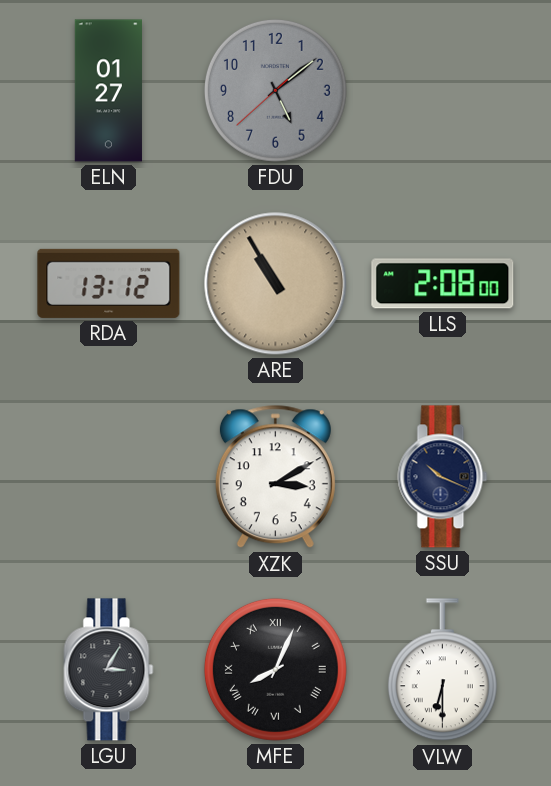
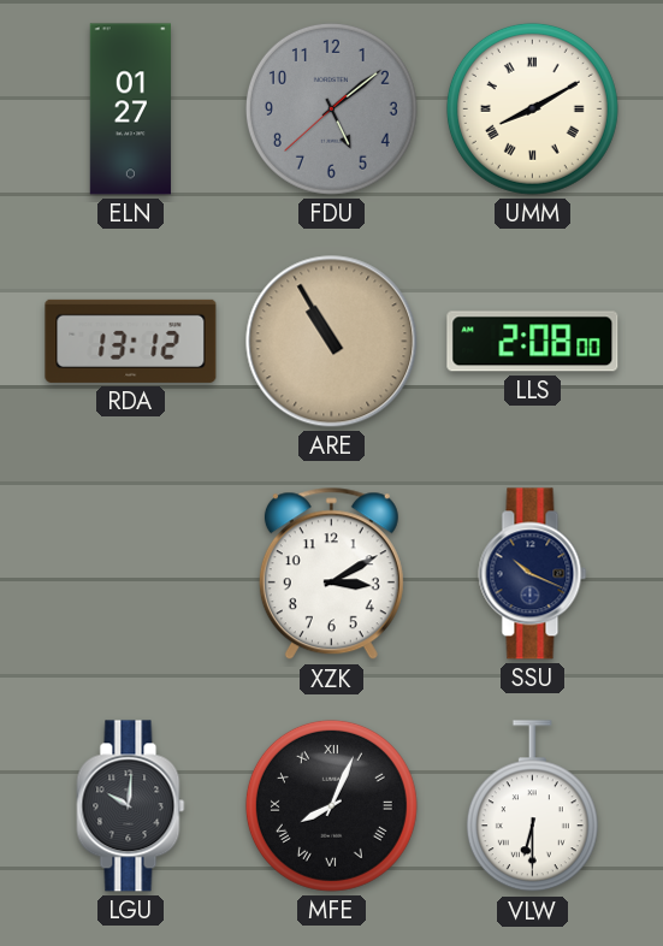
UMM: none -> 8:10 (532, 108)
LGU: 3:05 -> 10:01 (131, 806)
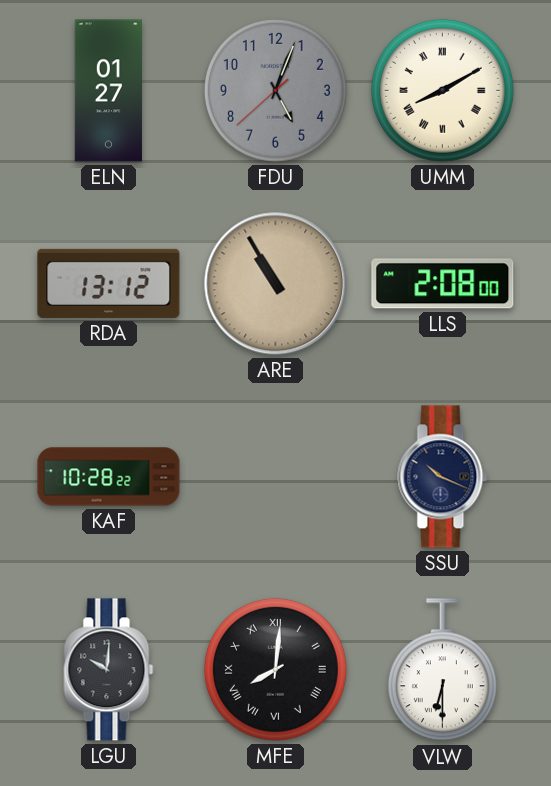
FDU: 5:08 -> 5:03 (275, 90)
KAF: none -> 10:28 (109, 477)
XZK: 3:10 -> none (331, 574)
MFE: 8:04 -> 8:01 (275, 669)
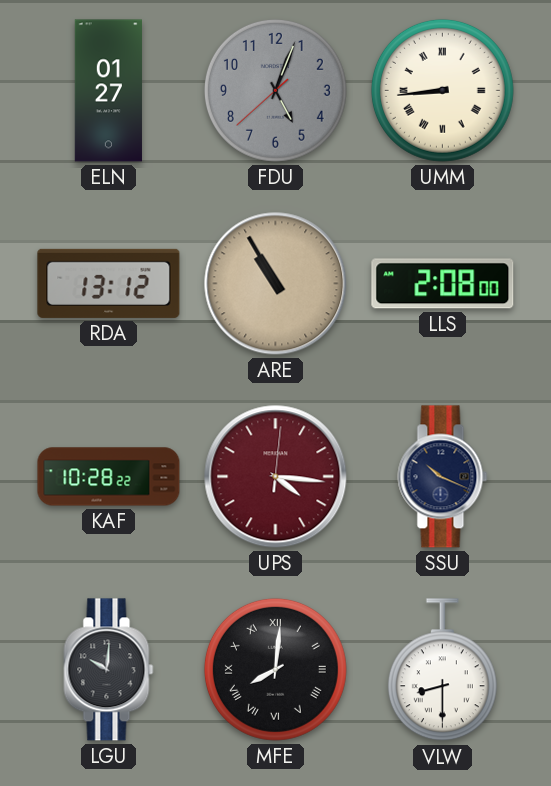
UMM: 8:10 -> 8:44 (442, 90)
UPS: none -> 4:16 (276, 477)
VLW: 6:30 -> 8:30 (442, 670)
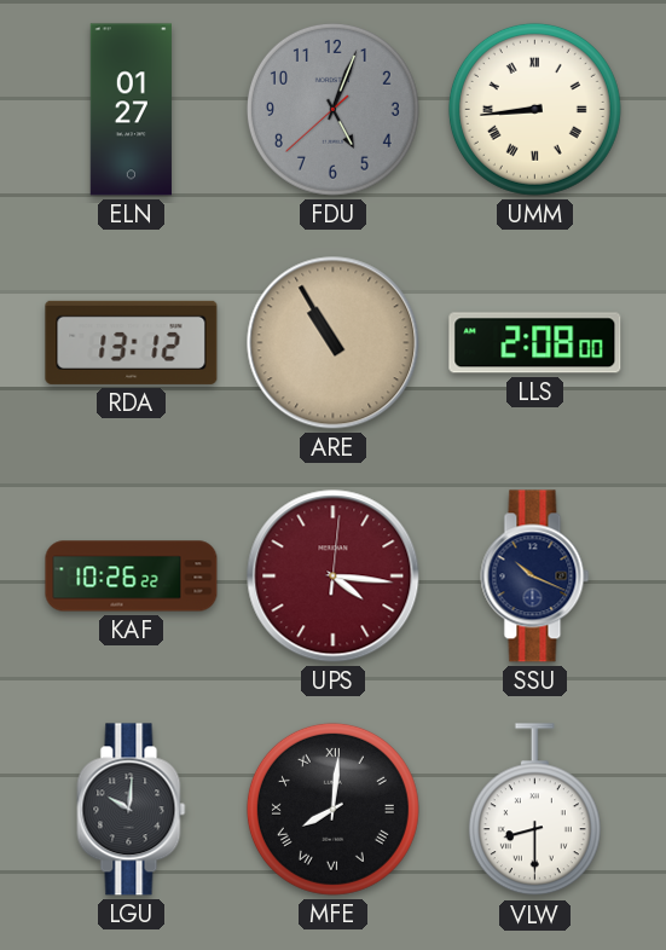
KAF: 10:28 -> 10:26 (132, 577)
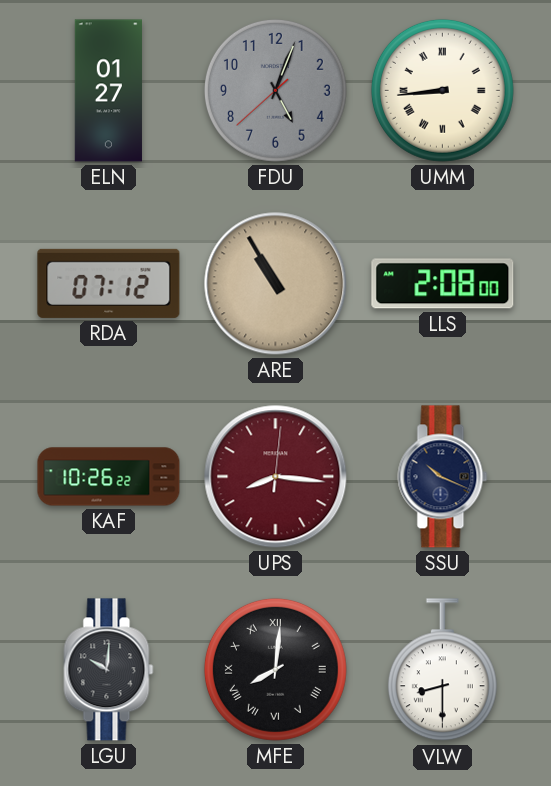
RDA: 13:12 -> 07:12 (109, 283)
UPS: 4:16 -> 8:16 (276, 477)
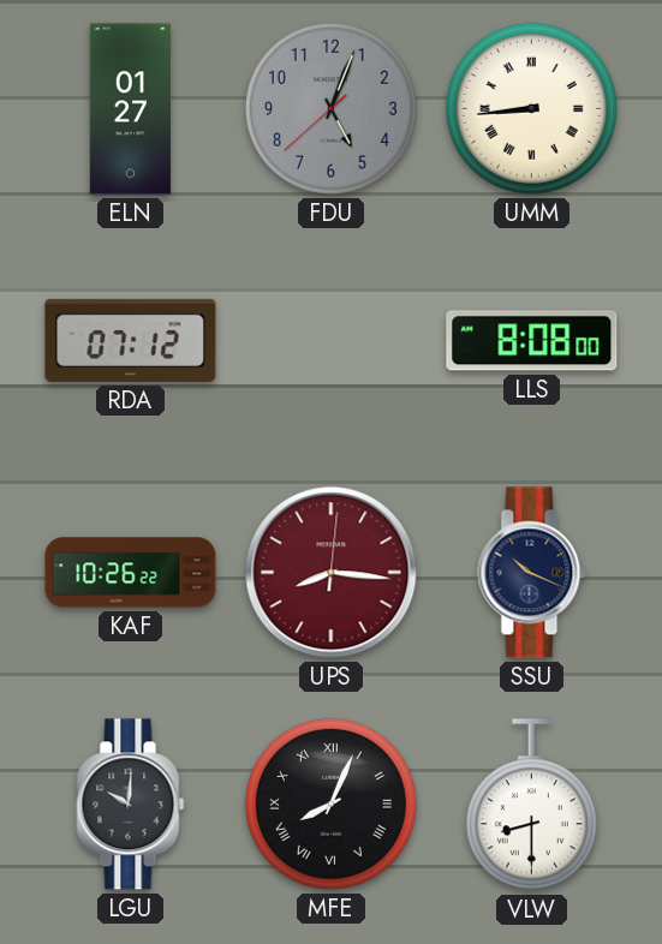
ARE: 10:55 -> none (276, 284)
LLS: 2:08 -> 8:08 (532, 341)
MFE: 8:01 -> 8:04 (330, 803)
